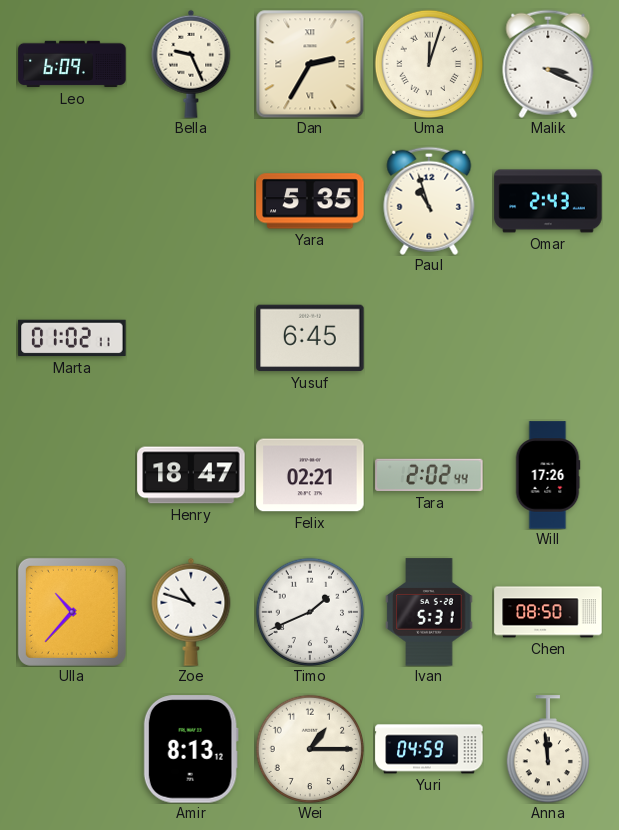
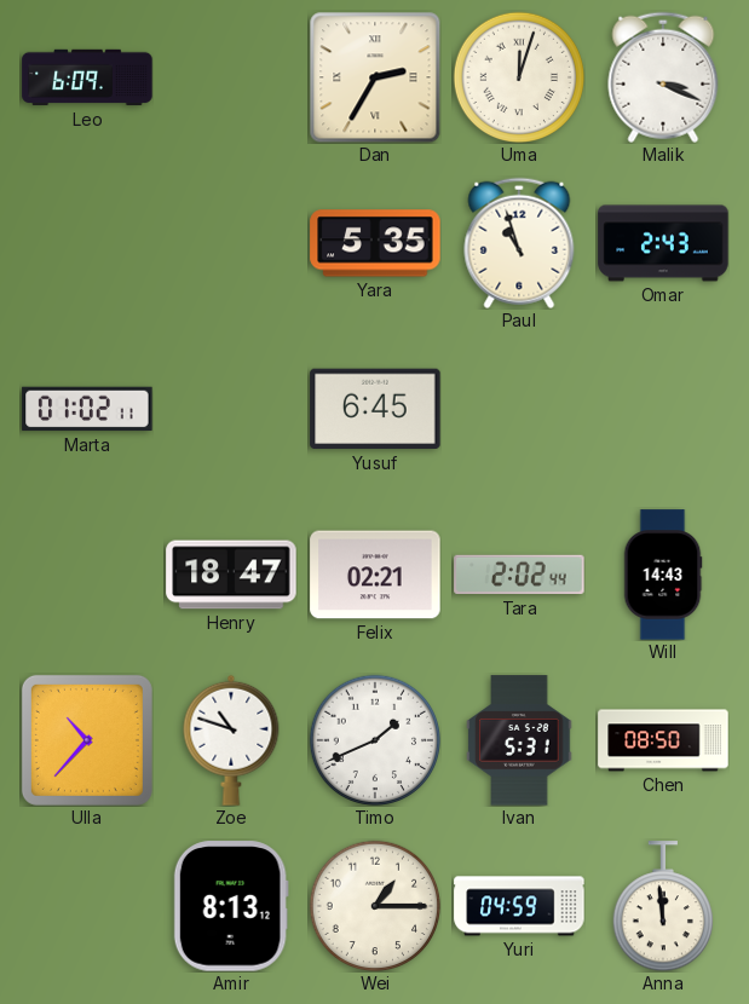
Bella: 9:26 -> none (191, 64)
Will: 17:26 -> 14:43 (663, 575)
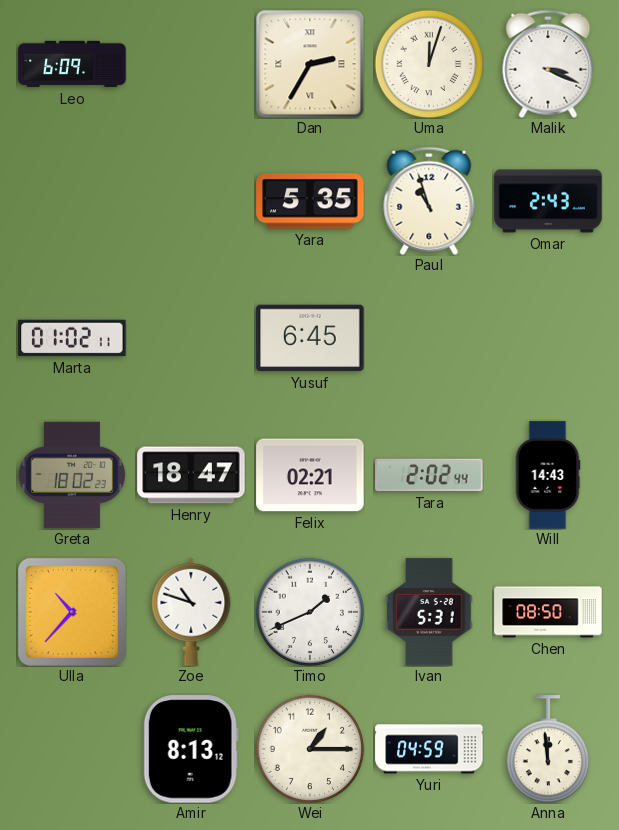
Greta: none -> 18:02 (72, 475)
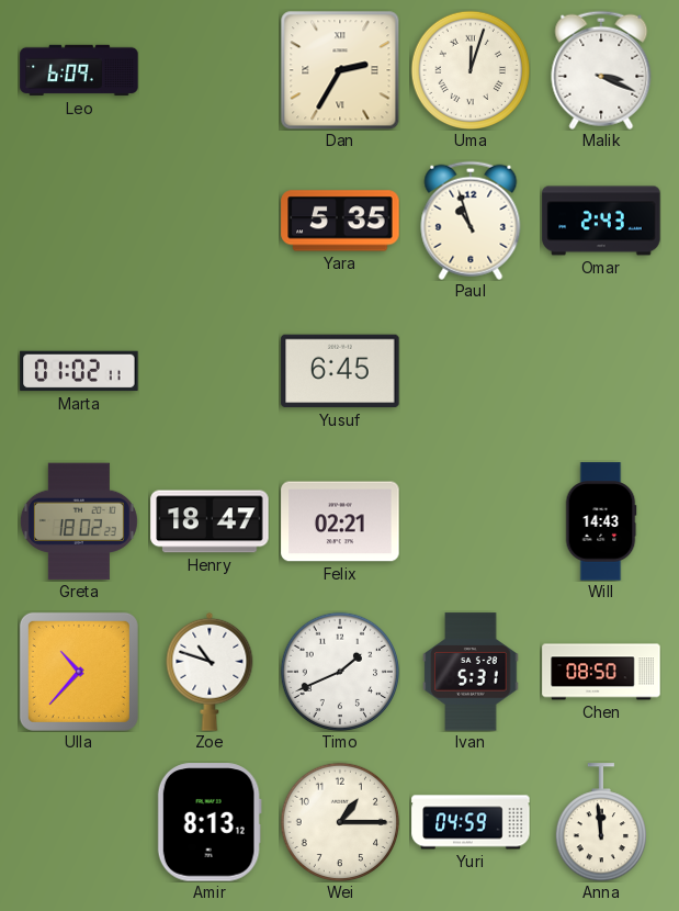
Tara: 2:02 -> none (429, 475)
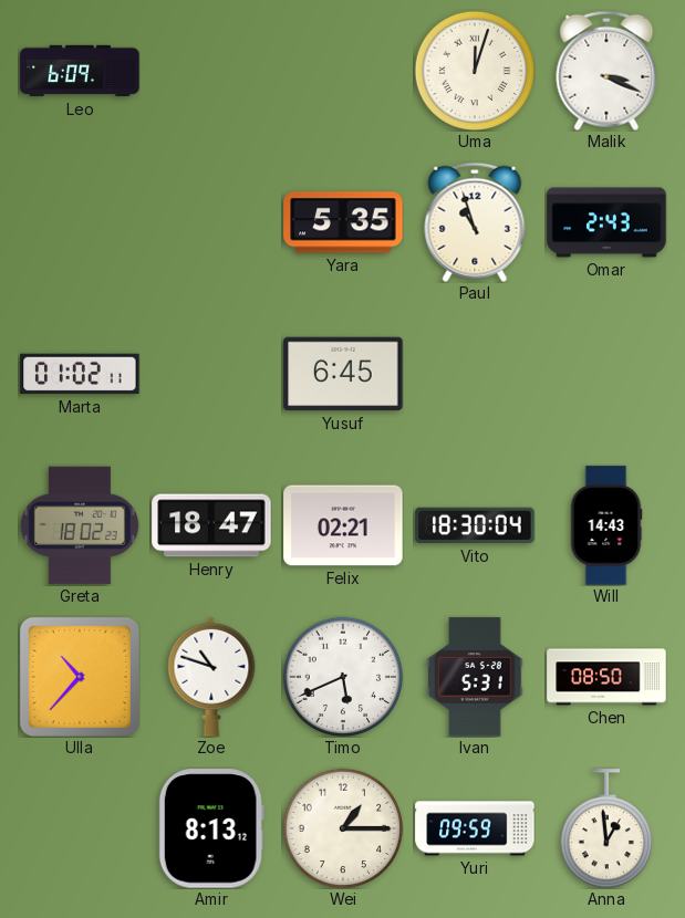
Dan: 2:35 -> none (340, 70)
Vito: none -> 18:30 (475, 525)
Timo: 1:41 -> 5:41 (342, 676)
Yuri: 04:59 -> 09:59 (475, 828)
Anna: 11:59 -> 12:59 (606, 828)
